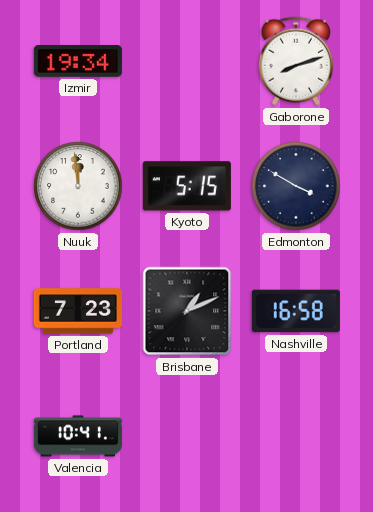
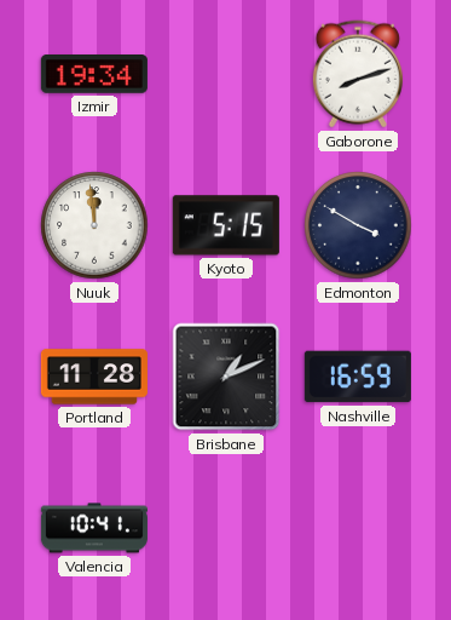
Portland: 7:23 -> 11:28 (94, 377)
Nashville: 16:58 -> 16:59 (358, 377)
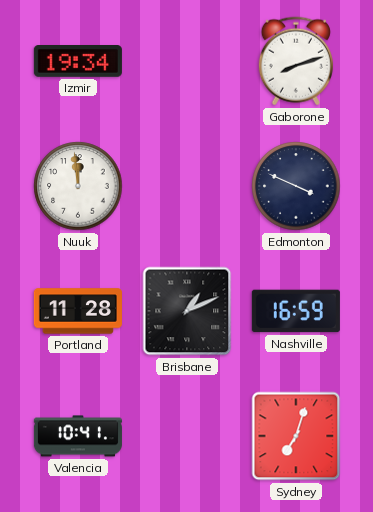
Kyoto: 5:15 -> none (226, 225)
Edmonton: 3:50 -> 3:49 (296, 186)
Sydney: none -> 7:03 (296, 436)
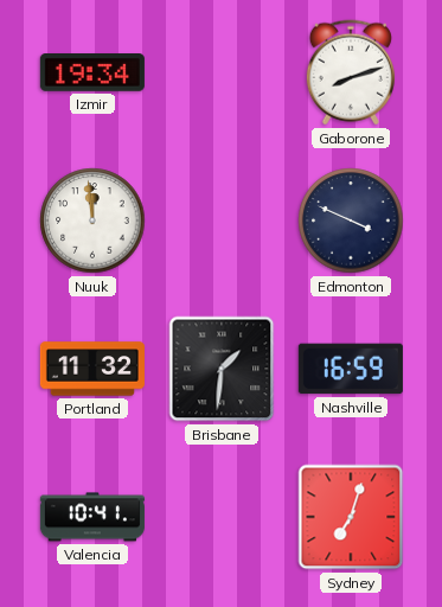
Portland: 11:28 -> 11:32 (92, 369)
Brisbane: 1:11 -> 1:31 (222, 369)
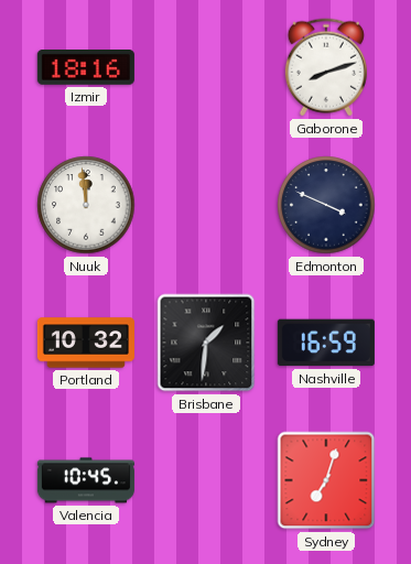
Izmir: 19:34 -> 18:16 (86, 68)
Portland: 11:32 -> 10:32 (86, 343)
Valencia: 10:41 -> 10:45 (86, 480)
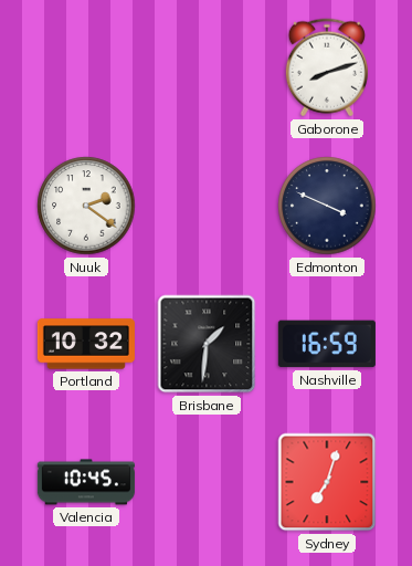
Izmir: 18:16 -> none (86, 68)
Nuuk: 11:59 -> 2:21 (86, 206)
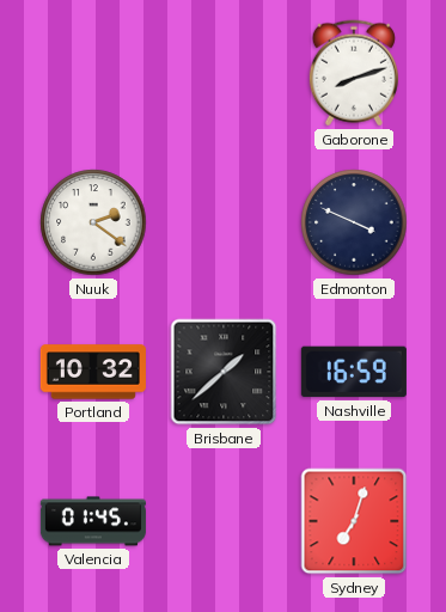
Brisbane: 1:31 -> 1:38 (224, 372)
Valencia: 10:45 -> 01:45 (93, 521)
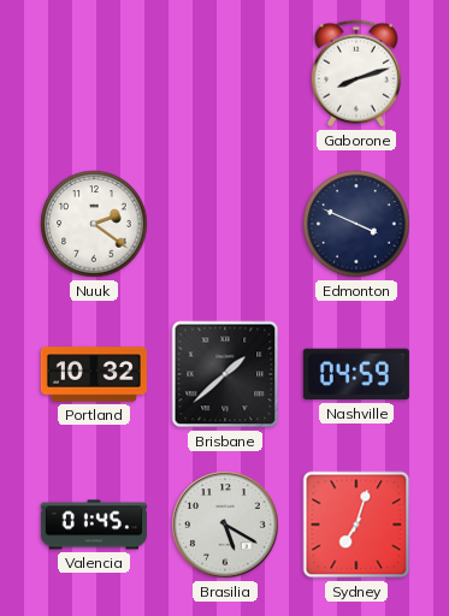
Nashville: 16:59 -> 04:59 (356, 374)
Brasilia: none -> 5:20 (225, 525)
